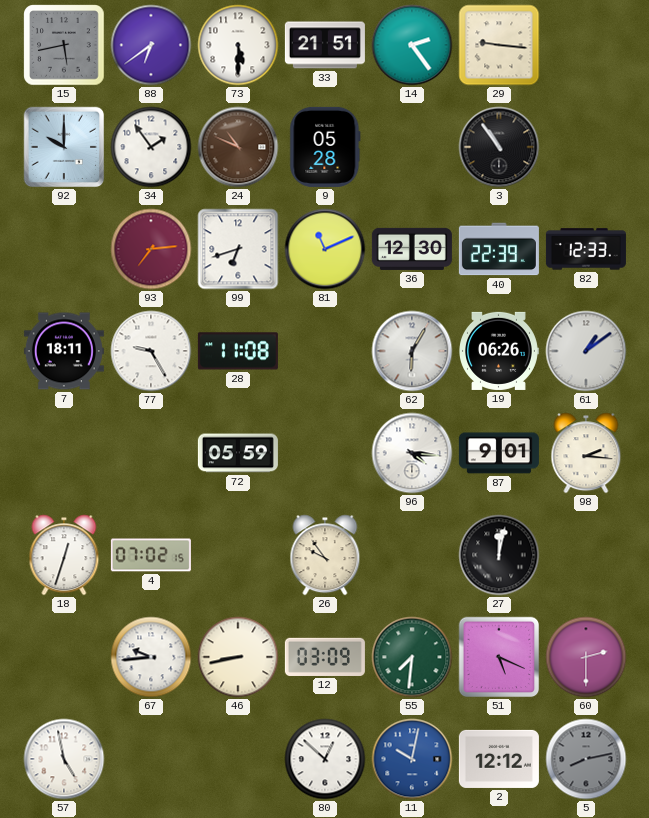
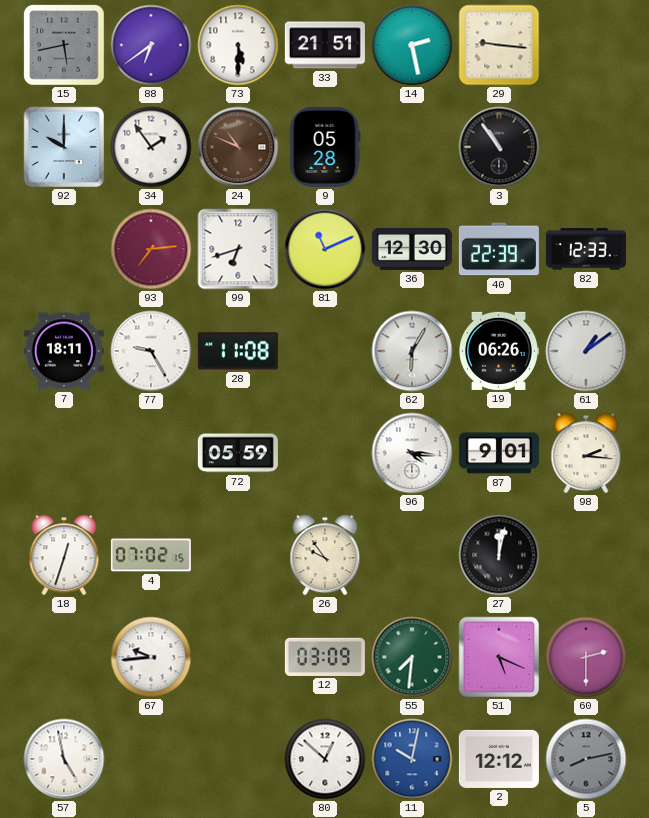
14: 2:24 -> 2:28 (412, 45)
46: 8:43 -> none (238, 657)
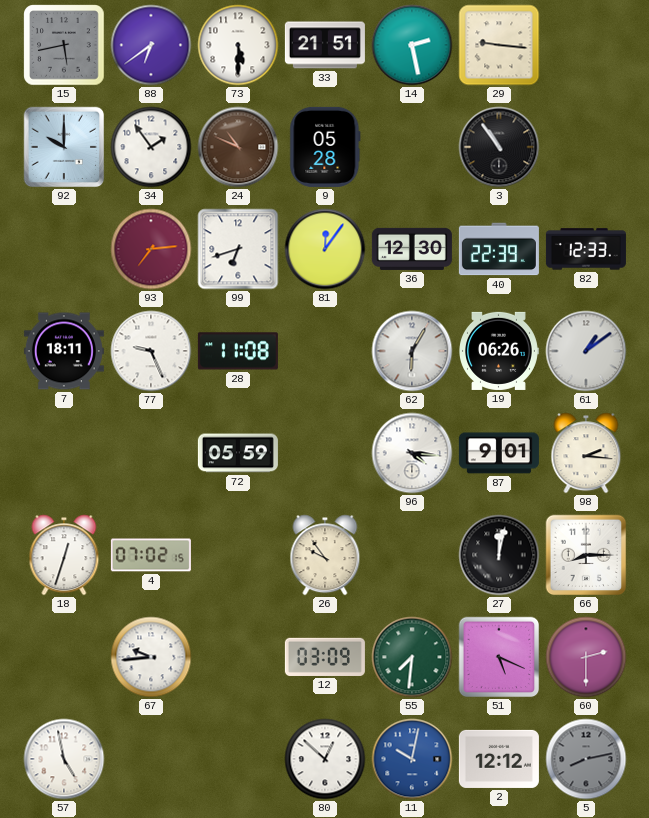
81: 11:11 -> 12:06 (325, 249)
77: 9:25 -> 9:26 (151, 351)
66: none -> 8:15 (586, 555)
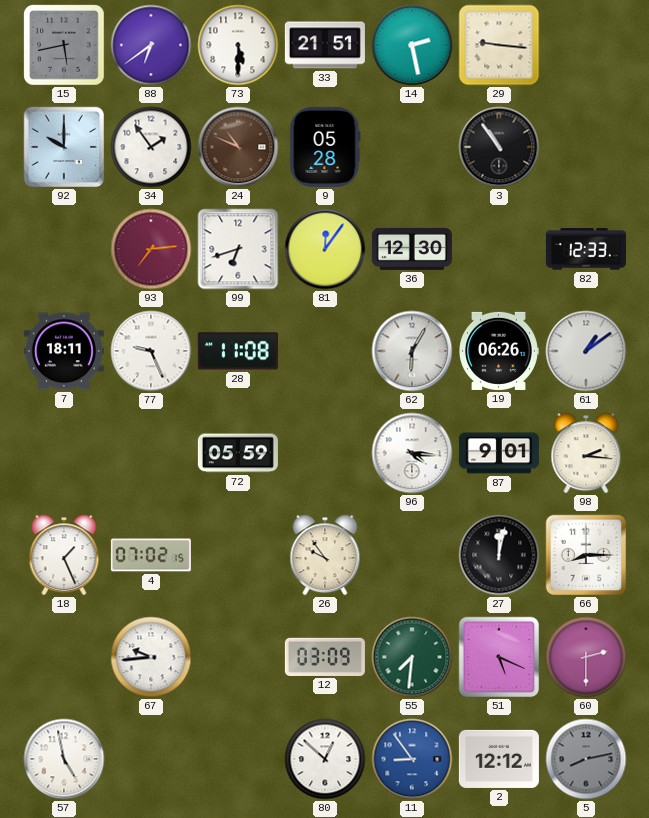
40: 22:39 -> none (499, 249)
18: 12:33 -> 1:26 (64, 555)
11: 10:02 -> 8:54 (412, 759)
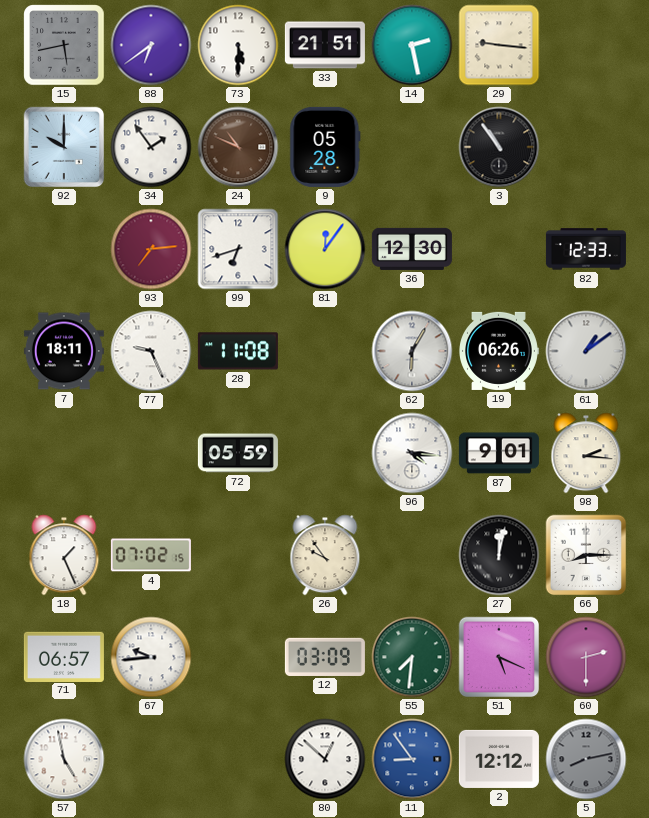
71: none -> 06:57 (64, 656)
